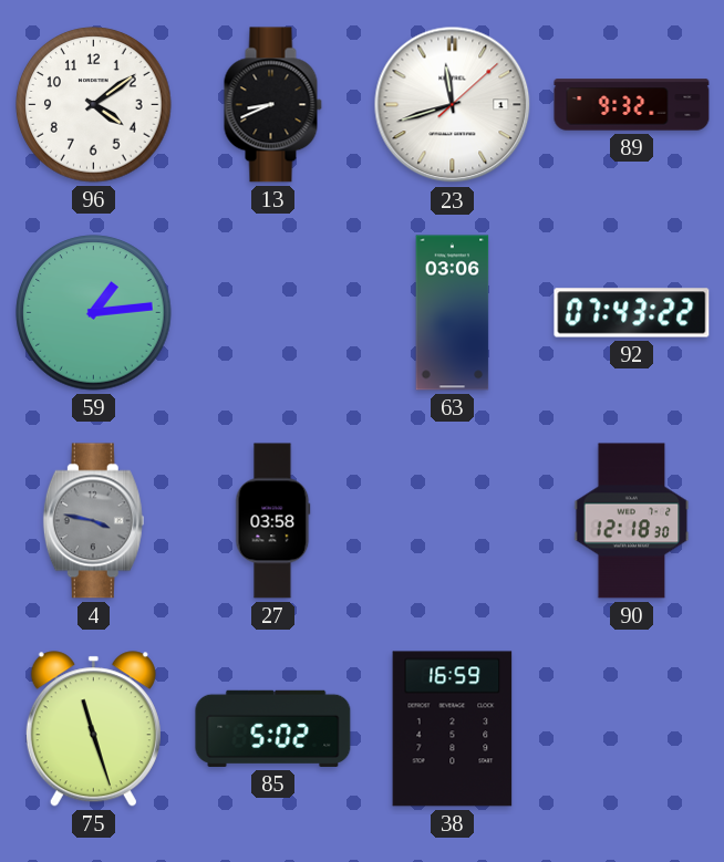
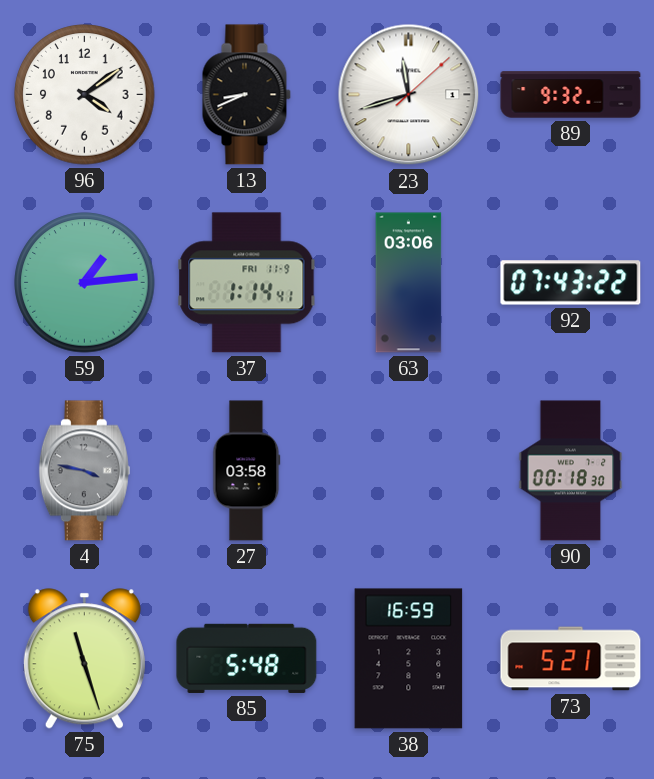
37: none -> 1:14 (247, 283)
90: 12:18 -> 00:18 (571, 471)
85: 5:02 -> 5:48 (247, 658)
73: none -> 5:21 (571, 659)
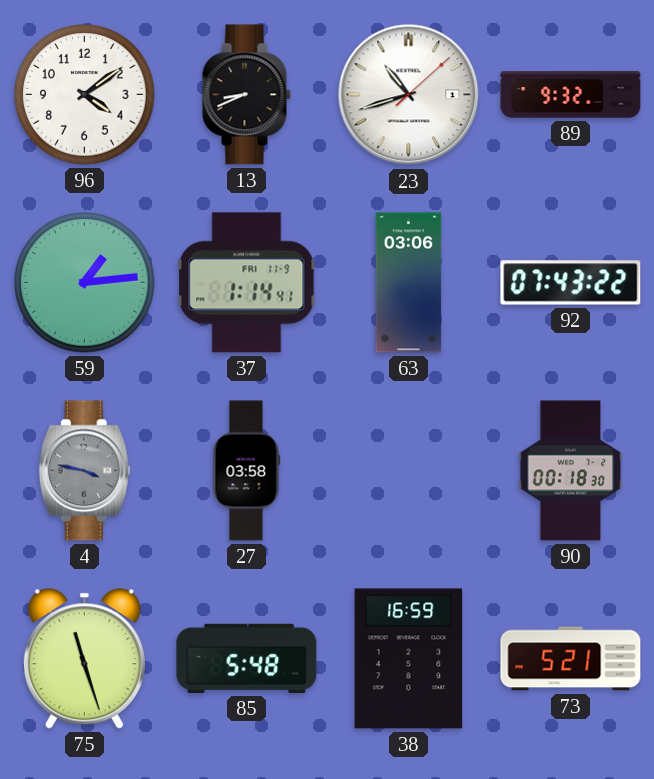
23: 11:42 -> 10:42 (409, 95)
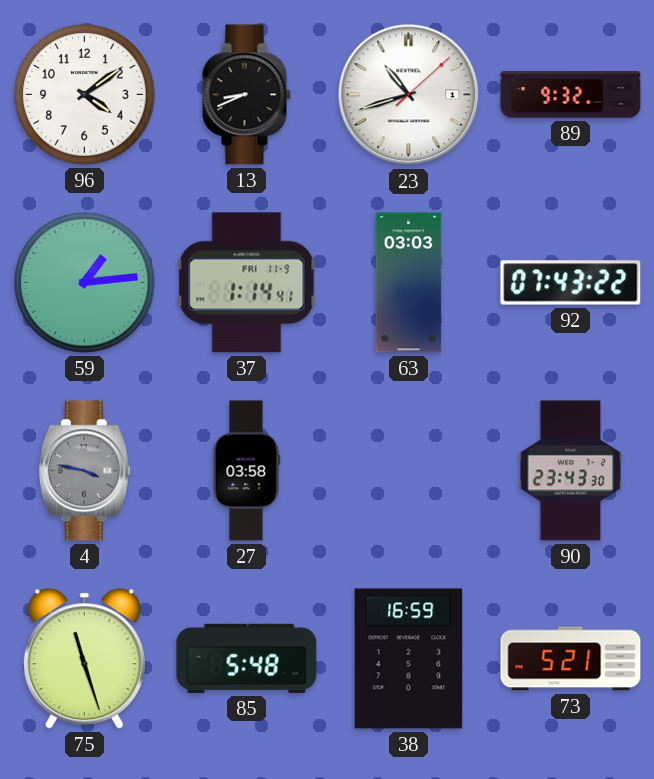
63: 03:06 -> 03:03 (409, 283)
90: 00:18 -> 23:43 (571, 471)
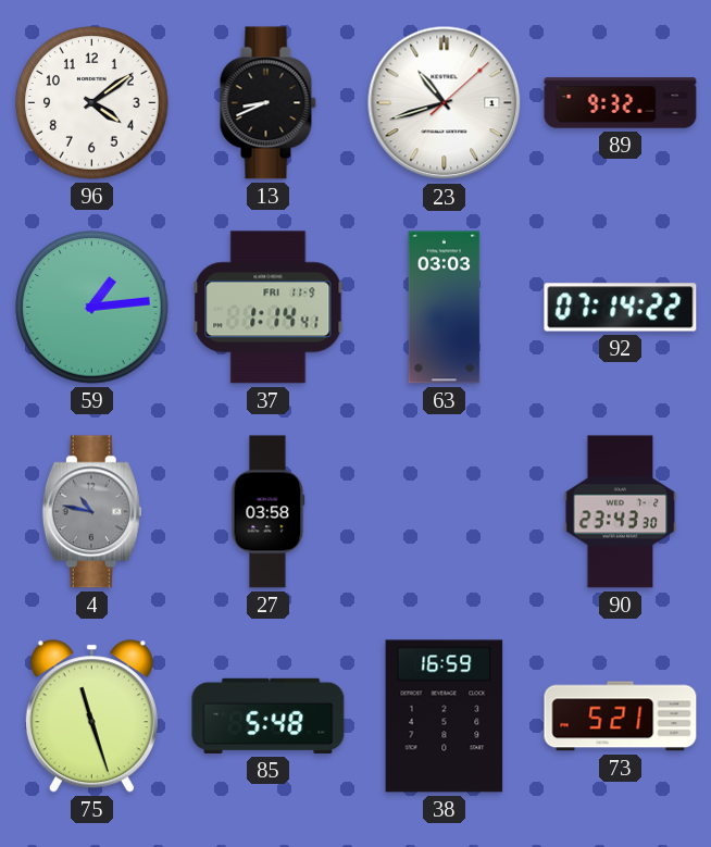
92: 07:43 -> 07:14 (621, 308)
4: 3:47 -> 10:47 (91, 512)
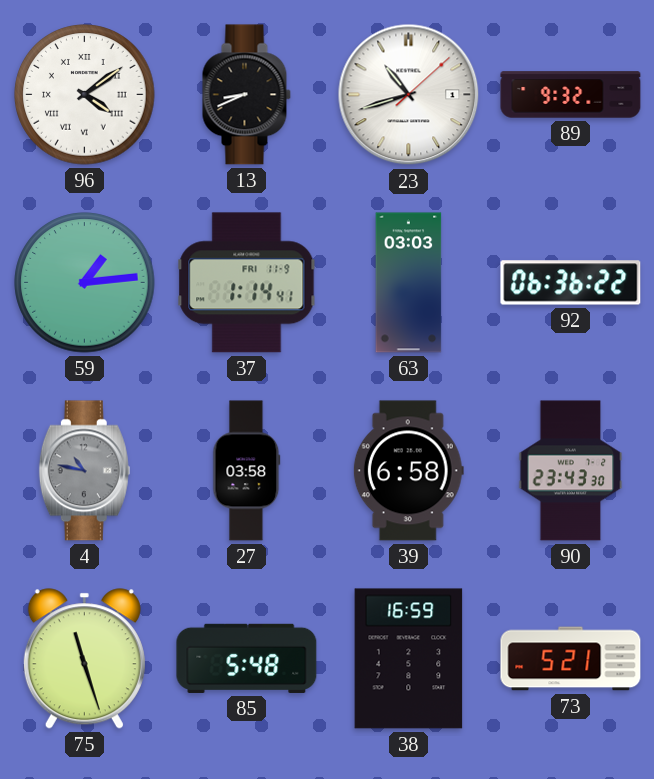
96 numerals: Arabic -> Roman (85, 95)
92: 07:14 -> 06:36 (571, 283)
39: none -> 6:58 (408, 471)
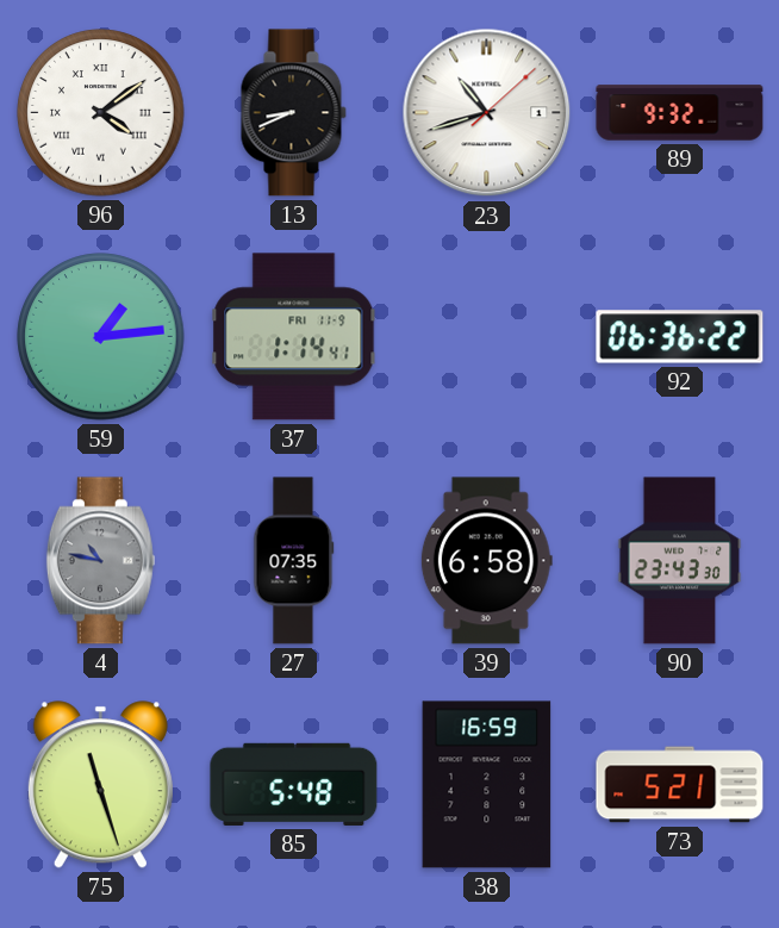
63: 03:03 -> none (409, 283)
27: 03:58 -> 07:35 (294, 561)
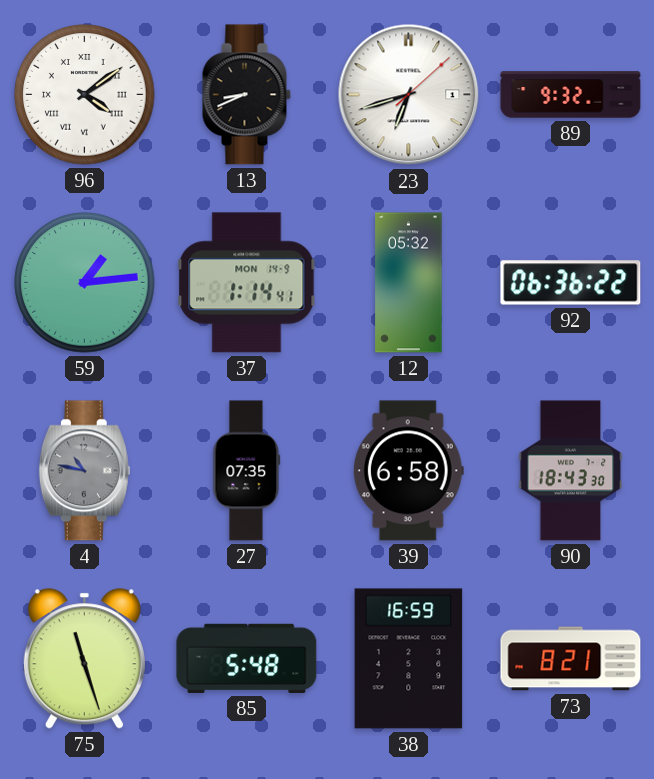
23: 10:42 -> 6:42 (409, 95)
37 date: FRI 11-9 -> MON 14-9 (247, 283)
12: none -> 05:32 (409, 283)
90: 23:43 -> 18:43 (571, 471)
73: 5:21 -> 8:21 (571, 659)
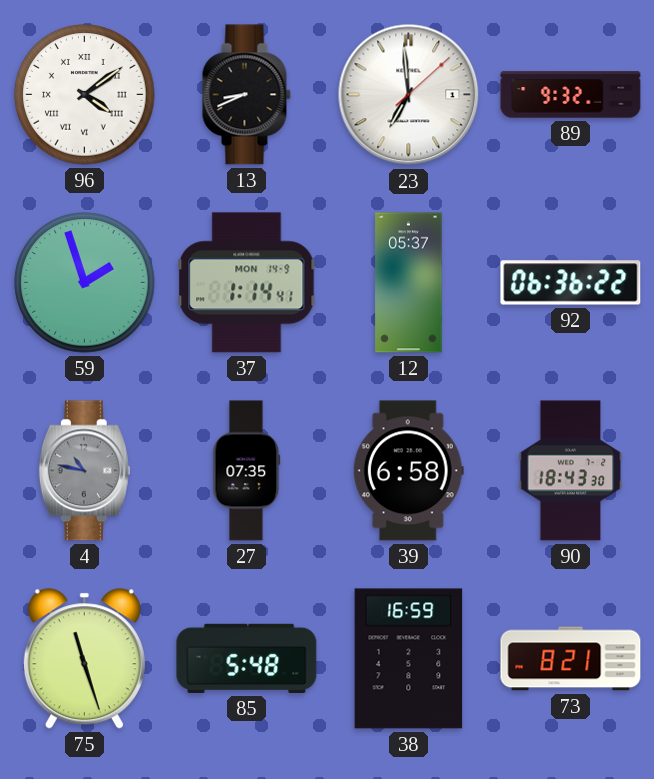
23: 6:42 -> 6:59 (409, 95)
59: 1:14 -> 1:57 (85, 283)
12: 05:32 -> 05:37 (409, 283)
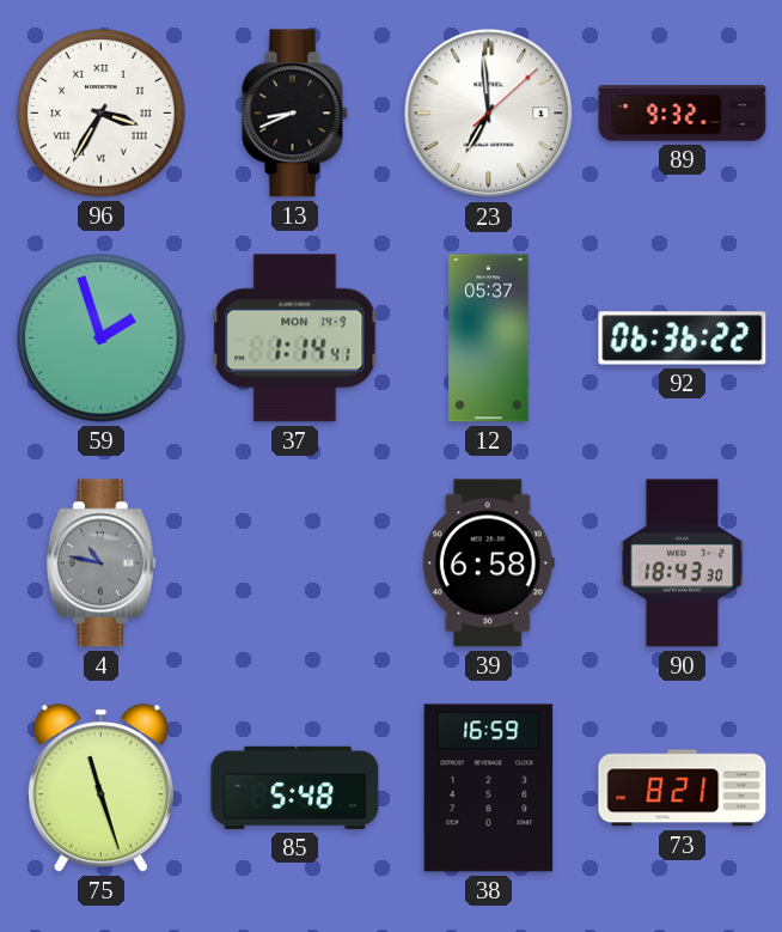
96: 4:09 -> 3:35 (102, 114)
27: 07:35 -> none (247, 471)
